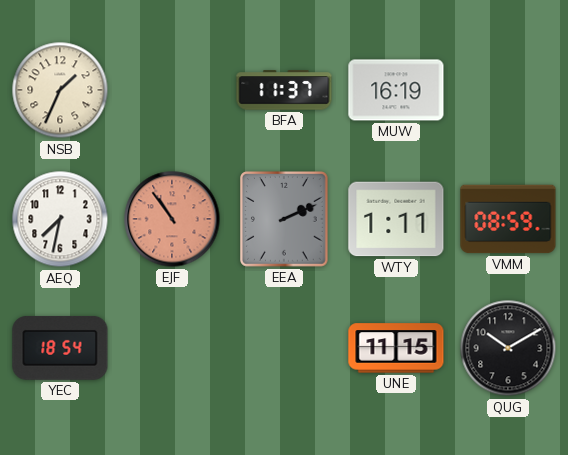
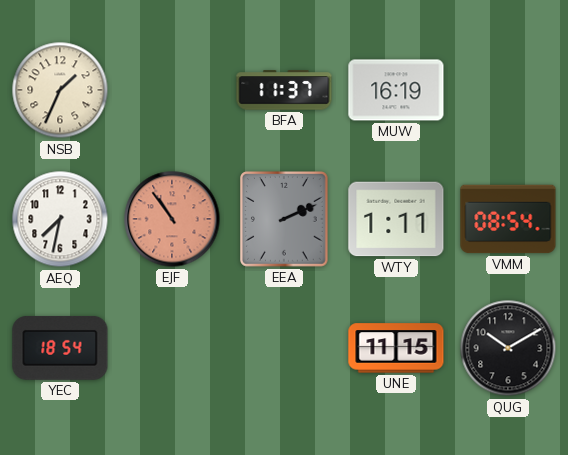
VMM: 08:59 -> 08:54 (508, 219)
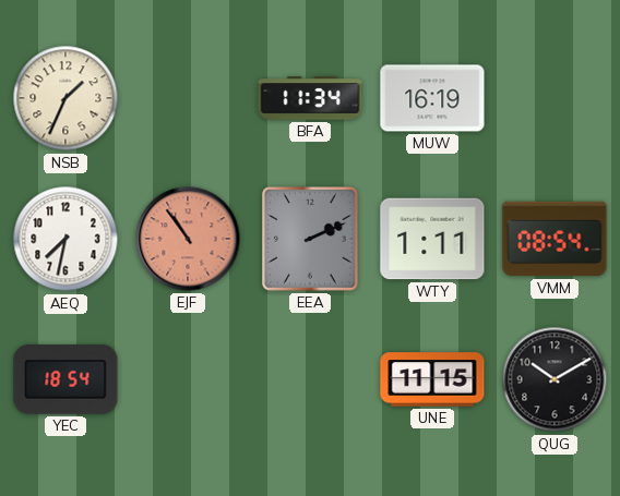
BFA: 11:37 -> 11:34 (310, 98)
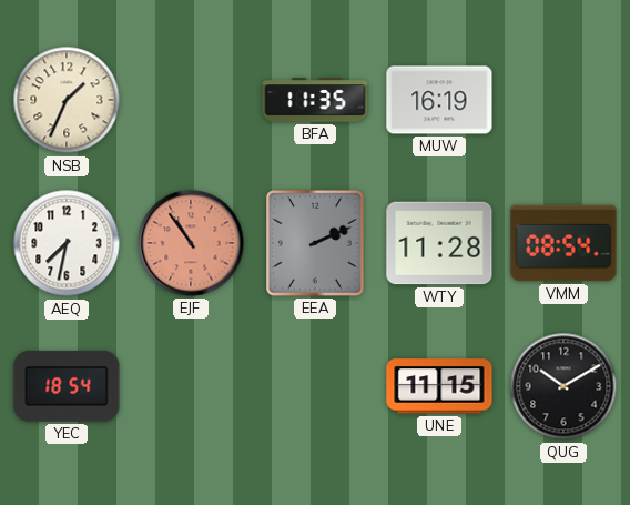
BFA: 11:34 -> 11:35 (315, 100)
WTY: 1:11 -> 11:28 (439, 243)
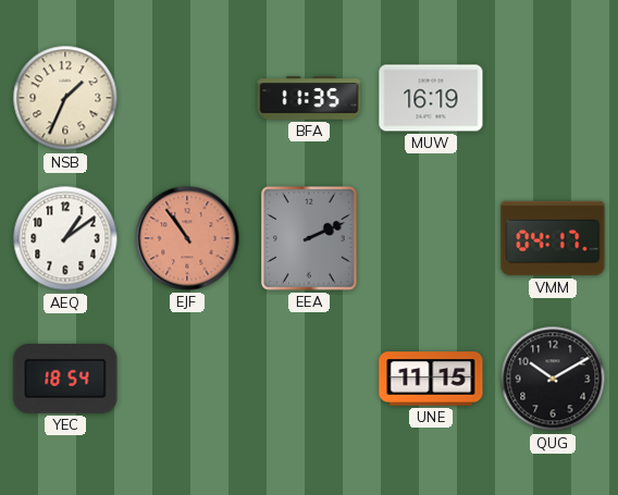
AEQ: 7:32 -> 1:09 (65, 238)
WTY: 11:28 -> none (439, 243)
VMM: 08:54 -> 04:17 (553, 238)
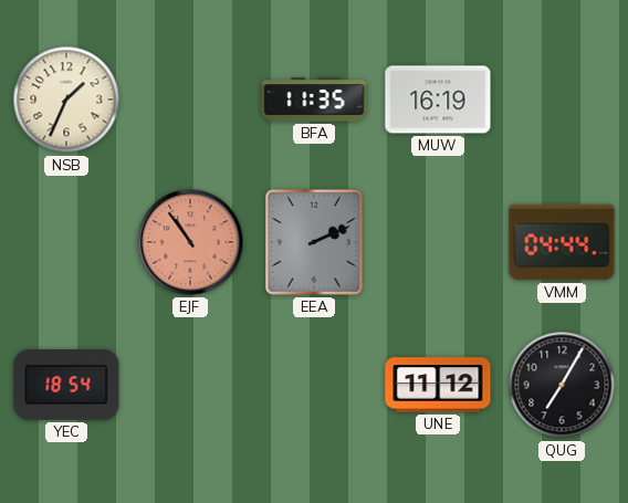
AEQ: 1:09 -> none (65, 238)
VMM: 04:17 -> 04:44 (562, 242)
UNE: 11:15 -> 11:12 (438, 385)
QUG: 10:10 -> 7:05 (562, 385)
